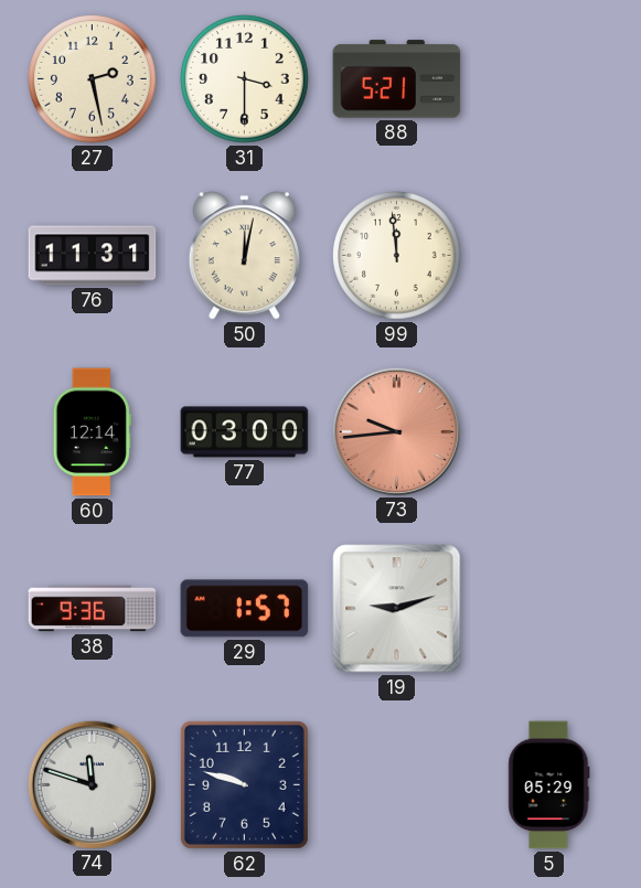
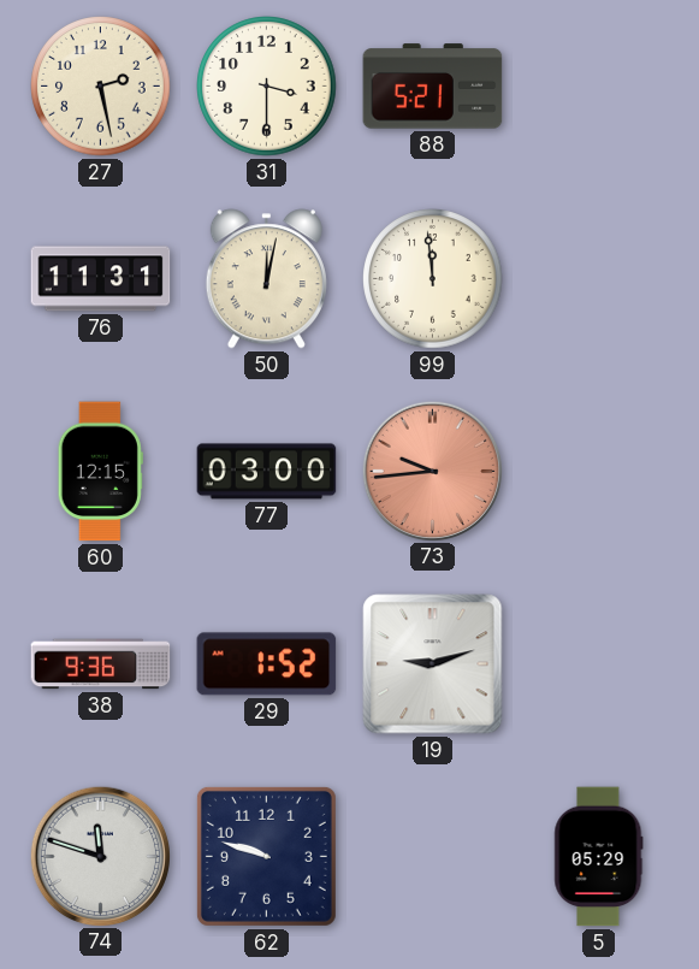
60: 12:14 -> 12:15 (100, 472)
29: 1:57 -> 1:52 (267, 664)
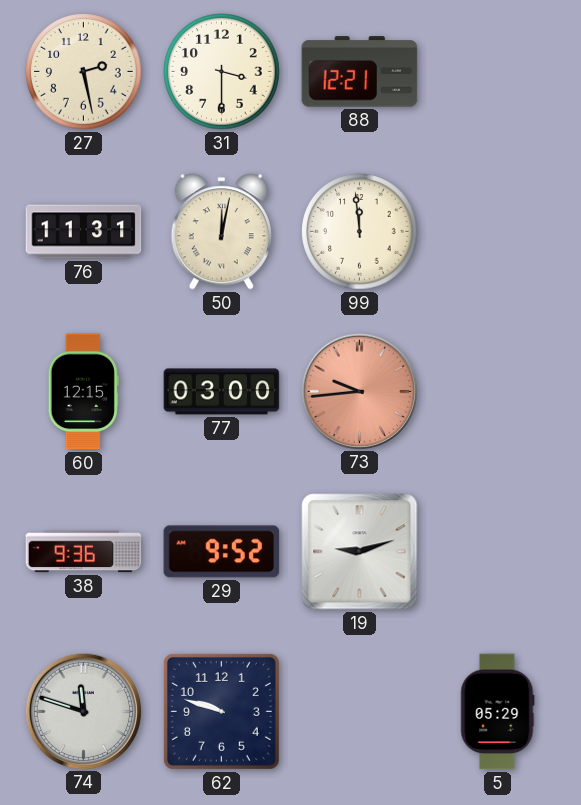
88: 5:21 -> 12:21 (360, 72)
29: 1:52 -> 9:52 (222, 552)
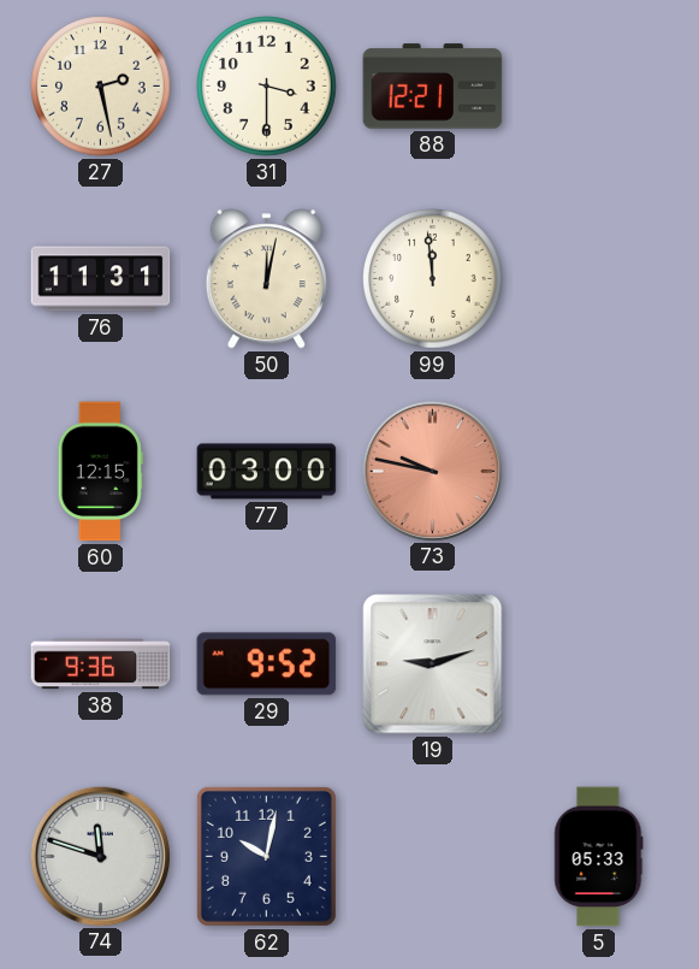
73: 9:44 -> 9:47 (432, 471)
62: 9:48 -> 10:02 (266, 856)
5: 05:29 -> 05:33 (599, 857)
